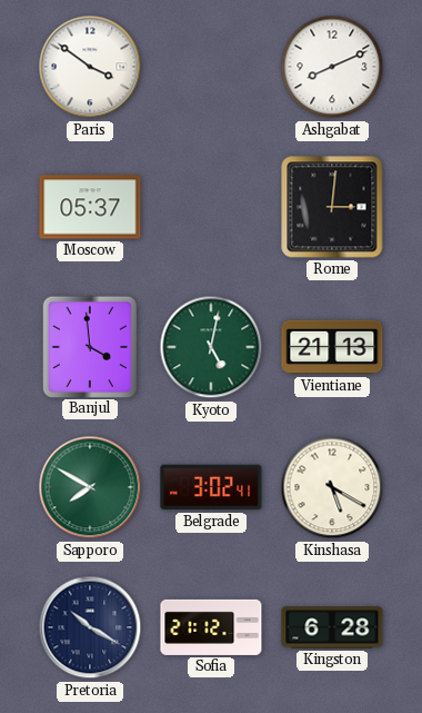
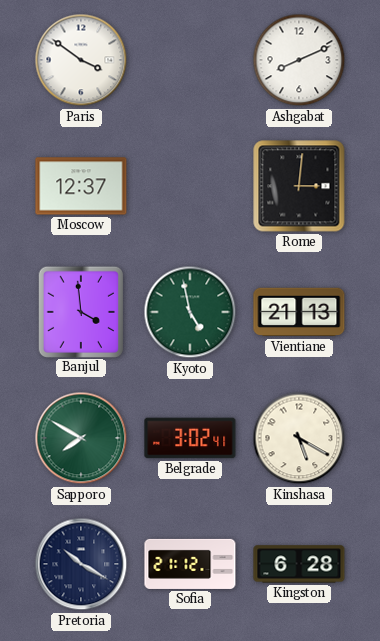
Moscow: 05:37 -> 12:37 (81, 186)
Kyoto: 5:02 -> 4:58 (190, 312)
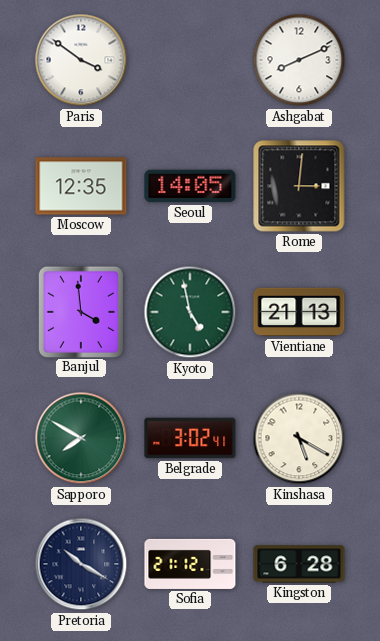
Moscow: 12:37 -> 12:35 (81, 186)
Seoul: none -> 14:05 (190, 186)
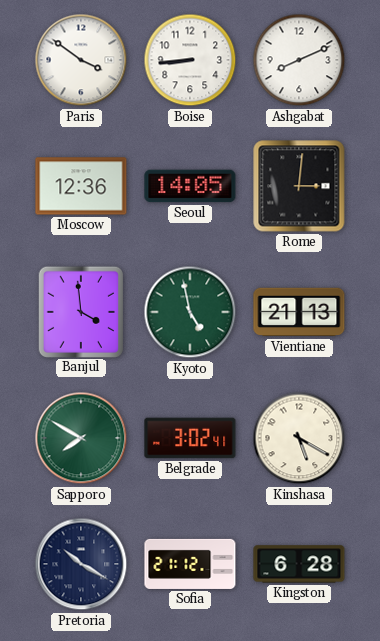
Boise: none -> 8:44 (190, 60)
Moscow: 12:35 -> 12:36 (81, 186)
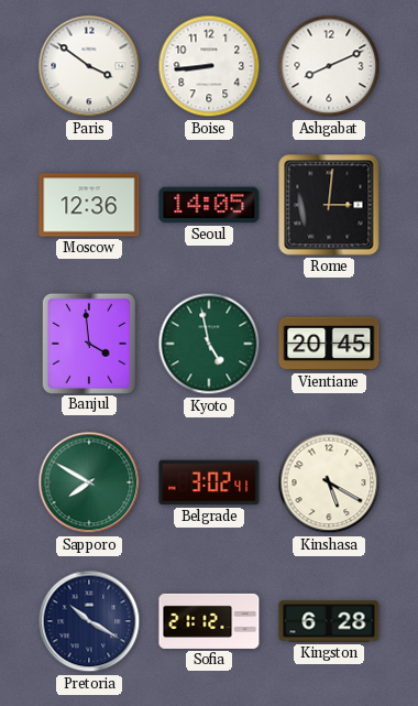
Vientiane: 21:13 -> 20:45 (329, 344)
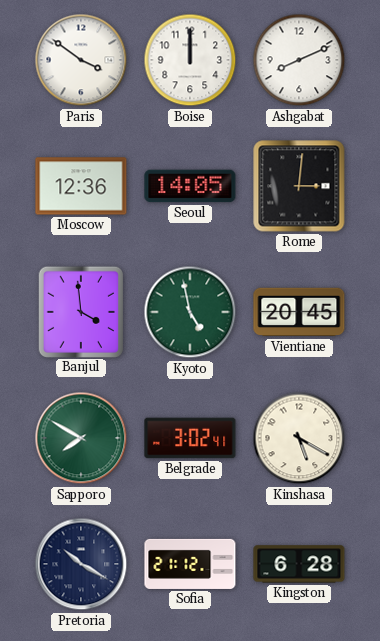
Boise: 8:44 -> 12:00 (190, 60)
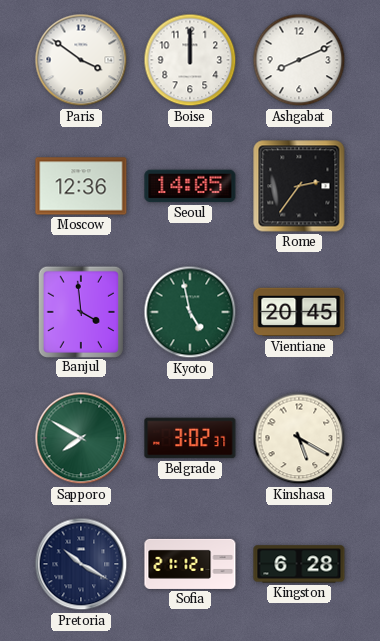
Rome: 3:01 -> 2:36 (299, 186)
Belgrade: 3:02:41 -> 3:02:37 (190, 438)
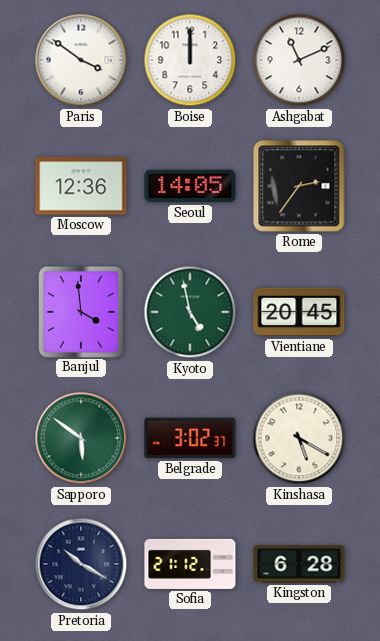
Ashgabat: 8:11 -> 11:11 (299, 60)
Sapporo: 7:50 -> 5:51 (81, 438)
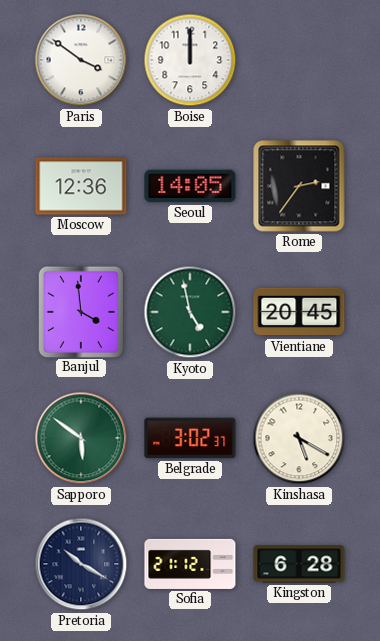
Ashgabat: 11:11 -> none (299, 60)
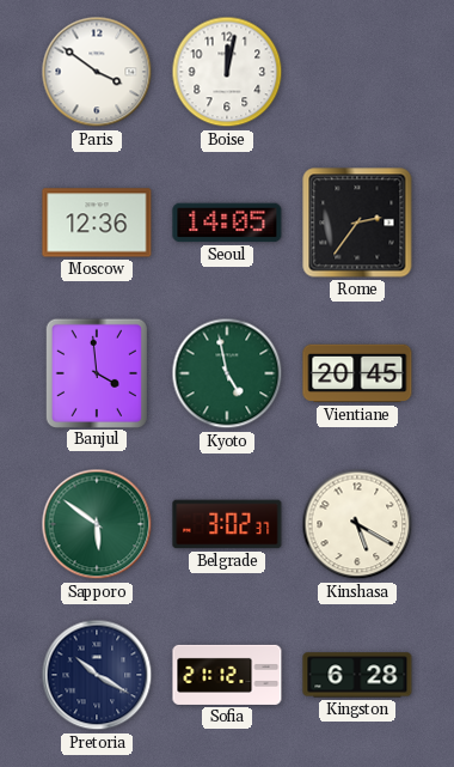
Boise: 12:00 -> 12:02 (227, 72)
